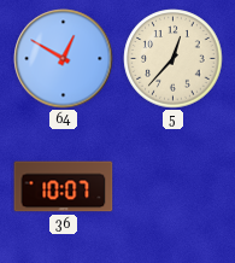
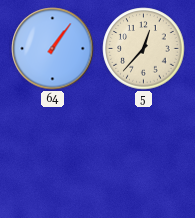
64: 12:50 -> 1:06 (53, 49)
36: 10:07 -> none (64, 187)
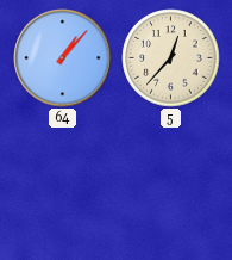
64: 1:06 -> 1:07 (63, 58)
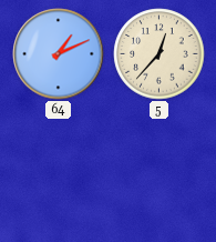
64: 1:07 -> 1:11 (59, 54)
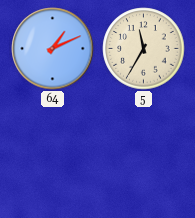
5: 12:37 -> 11:35 (144, 49)
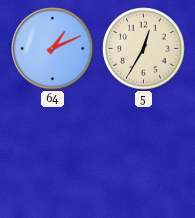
5: 11:35 -> 12:35 (144, 49)
